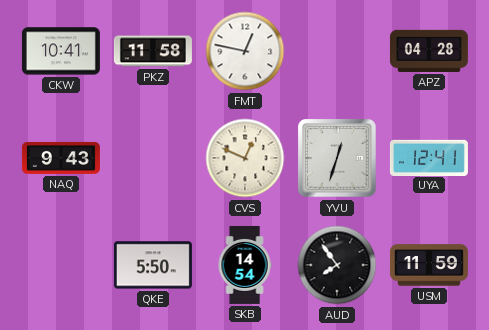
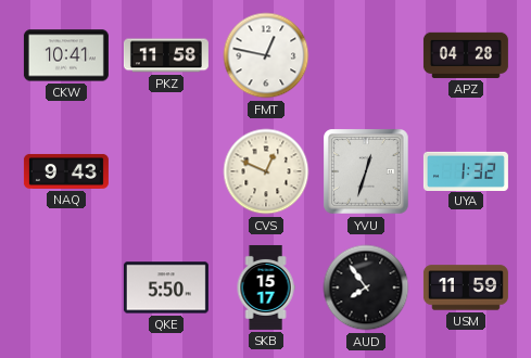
UYA: 12:41 -> 1:32 (466, 170)
SKB: 14:54 -> 15:17 (266, 287)
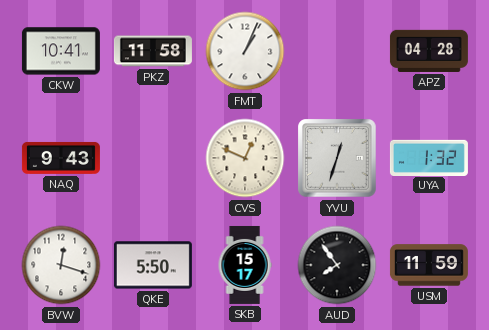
FMT: 12:47 -> 1:04 (245, 51)
BVW: none -> 12:18 (61, 265)
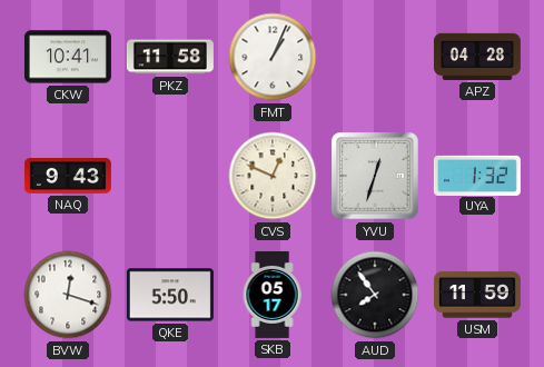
SKB: 15:17 -> 05:17 (273, 295)
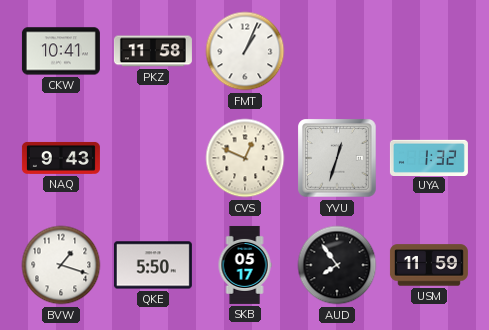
APZ: 04:28 -> none (477, 57)
BVW: 12:18 -> 1:18 (61, 265)
